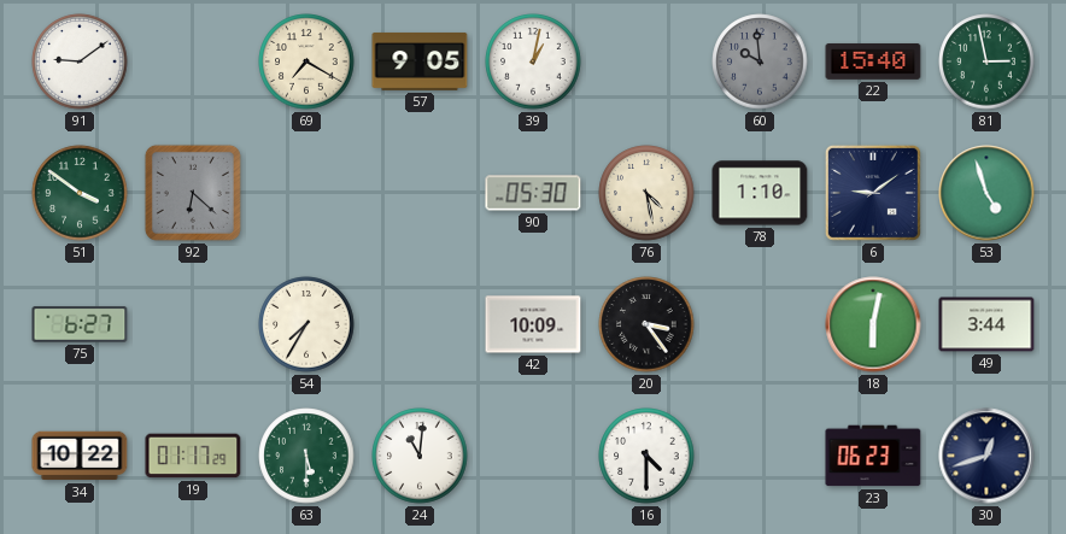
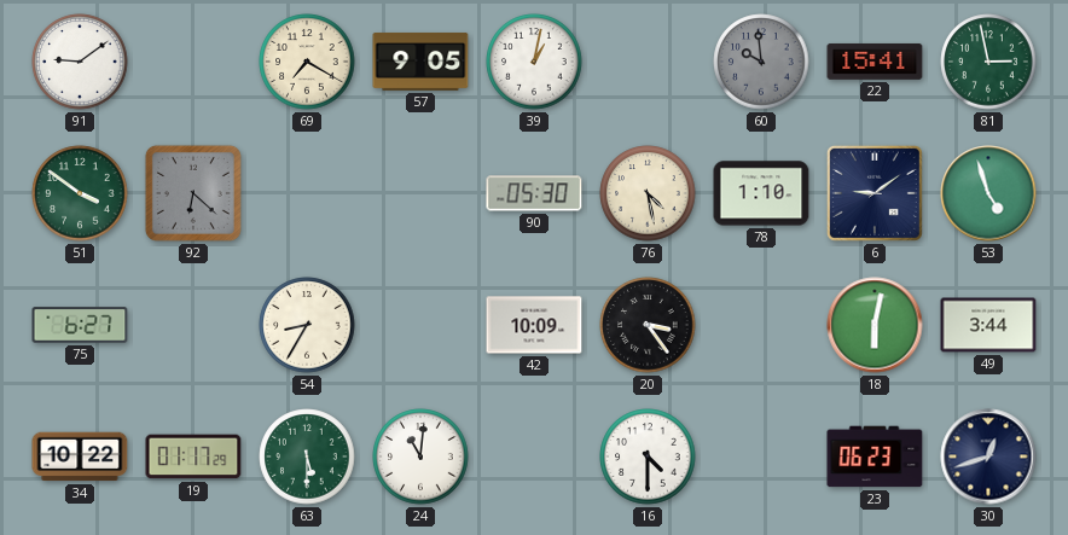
22: 15:40 -> 15:41 (875, 62)
54: 7:35 -> 8:35 (307, 325)
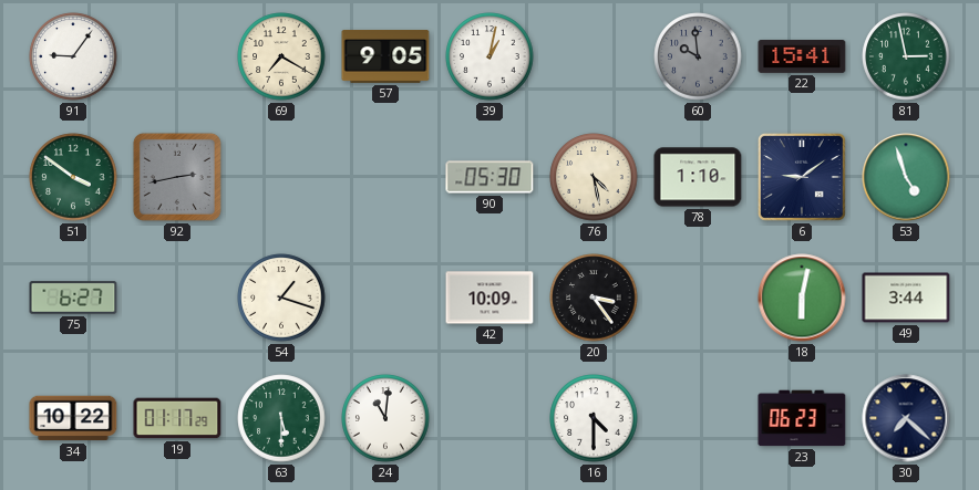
91: 9:09 -> 9:06 (73, 56)
92: 6:22 -> 2:43 (177, 177)
54: 8:35 -> 1:18 (281, 298)
30: 12:42 -> 7:22 (906, 418)
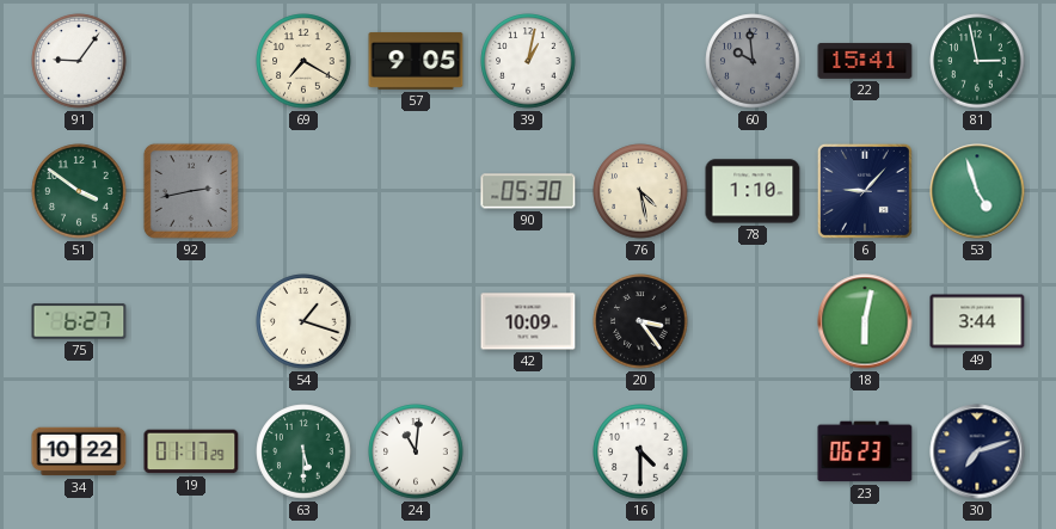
6: 9:09 -> 9:07 (865, 191)
30: 7:22 -> 7:12 (977, 451)
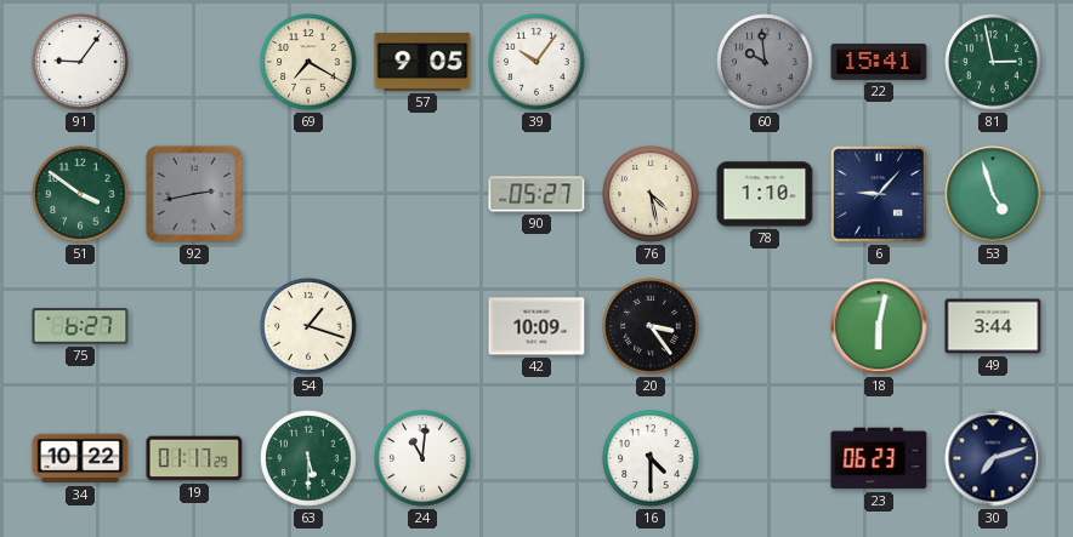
39: 1:02 -> 10:06 (536, 62)
90: 05:30 -> 05:27 (536, 194)
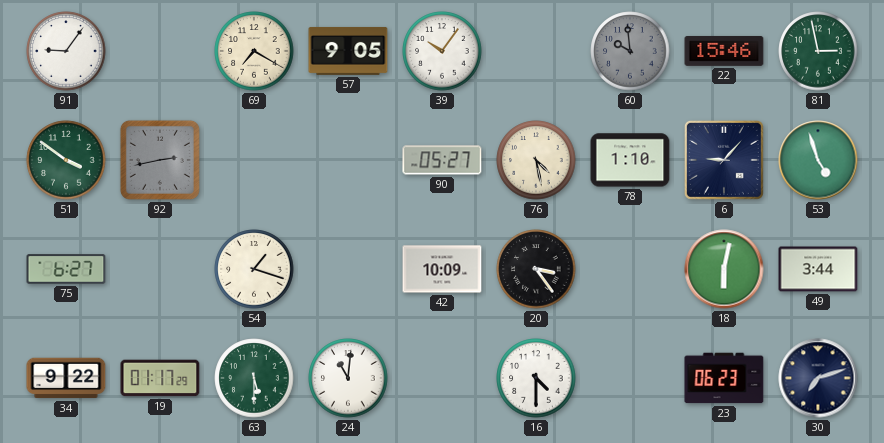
22: 15:41 -> 15:46 (724, 51)
34: 10:22 -> 9:22 (66, 378)
